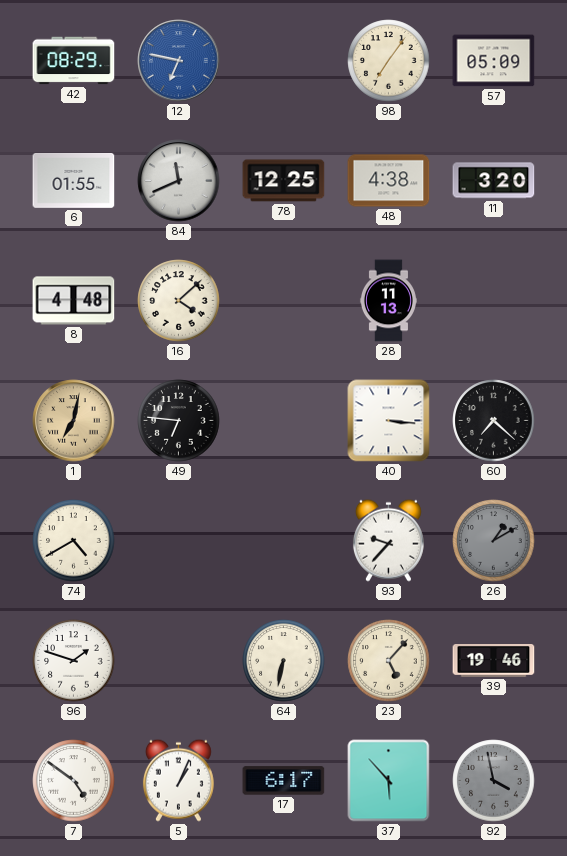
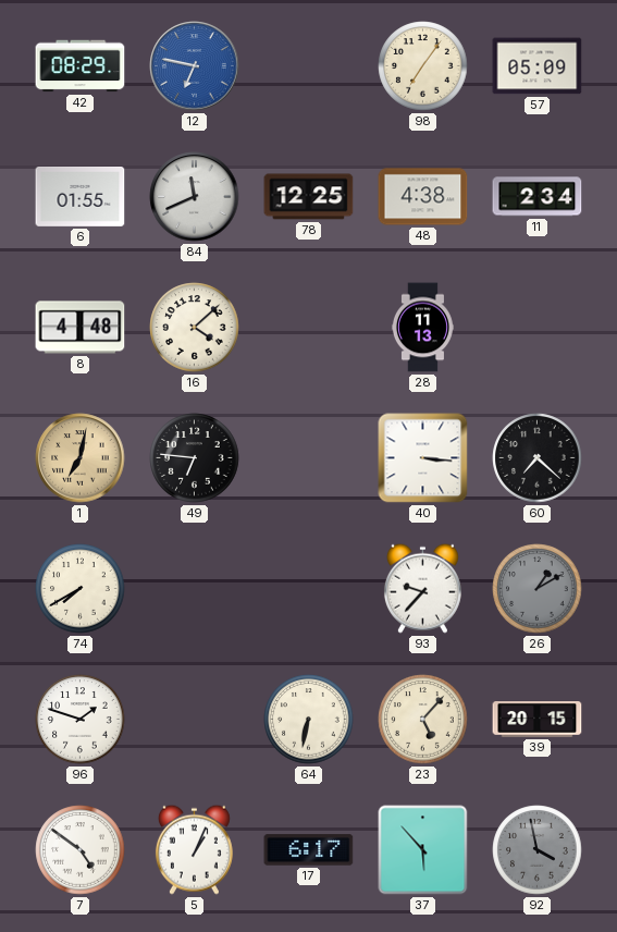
11: 3:20 -> 2:34 (538, 197)
74: 4:40 -> 7:40 (81, 589)
39: 19:46 -> 20:15 (538, 720)
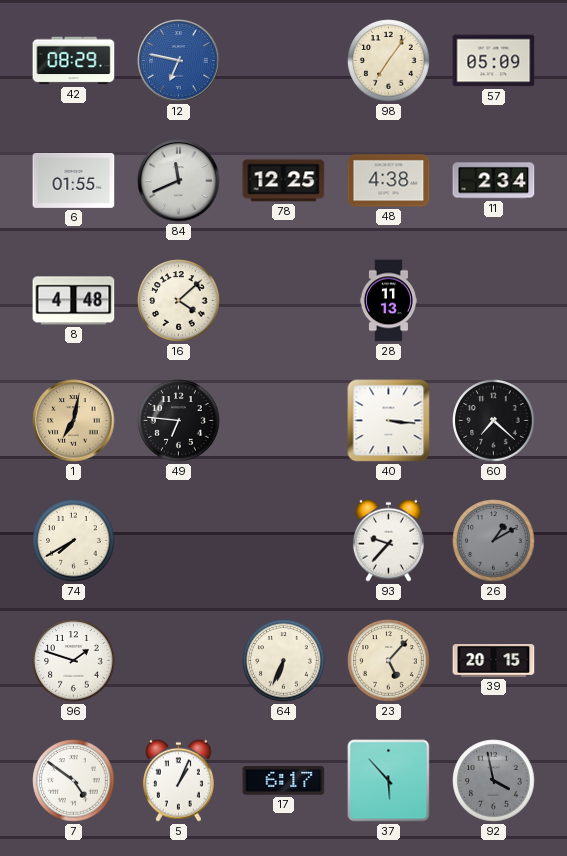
64: 6:32 -> 6:34 (284, 661)
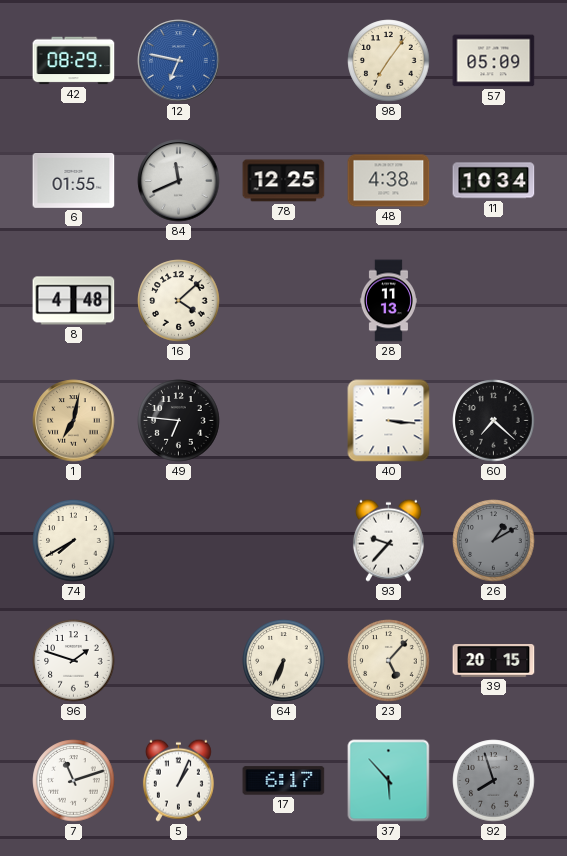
11: 2:34 -> 10:34 (494, 181)
7: 4:51 -> 11:12 (74, 781)
92: 3:58 -> 7:57 (494, 781)
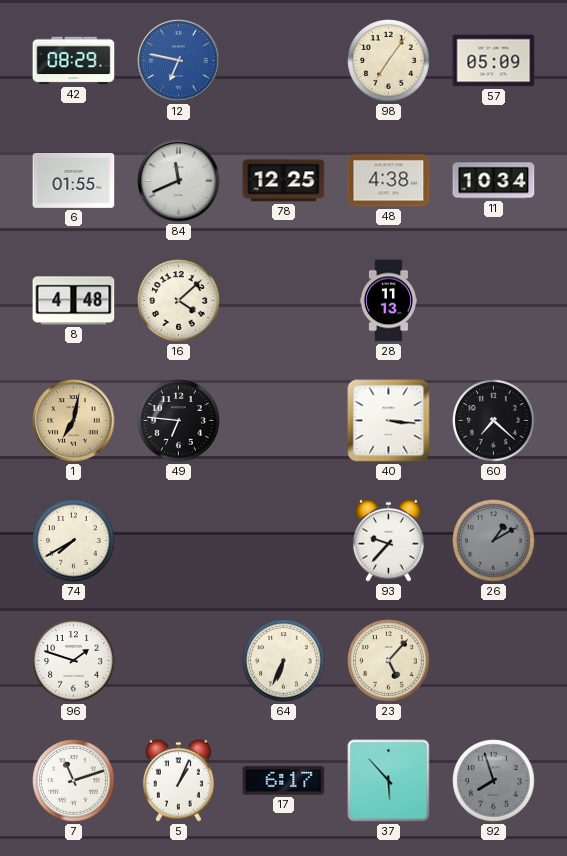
39: 20:15 -> none (494, 661)
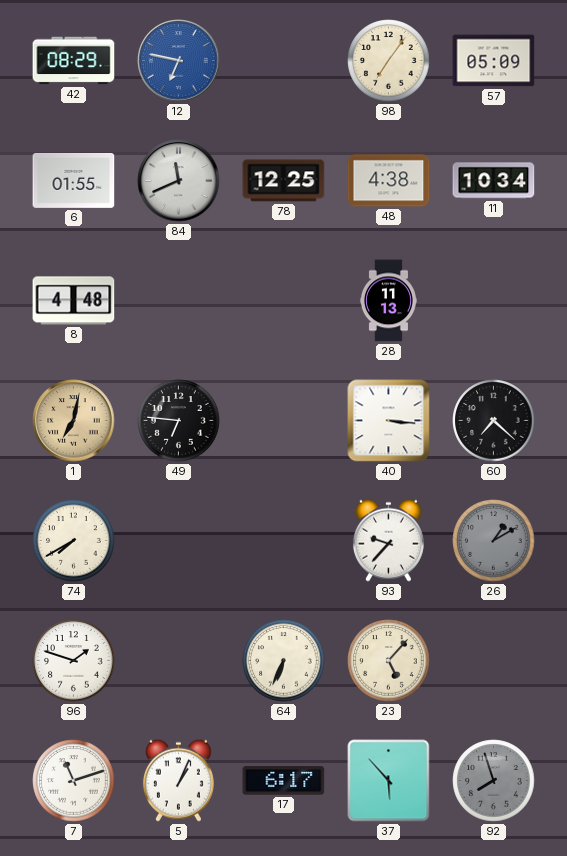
16: 4:08 -> none (179, 301)
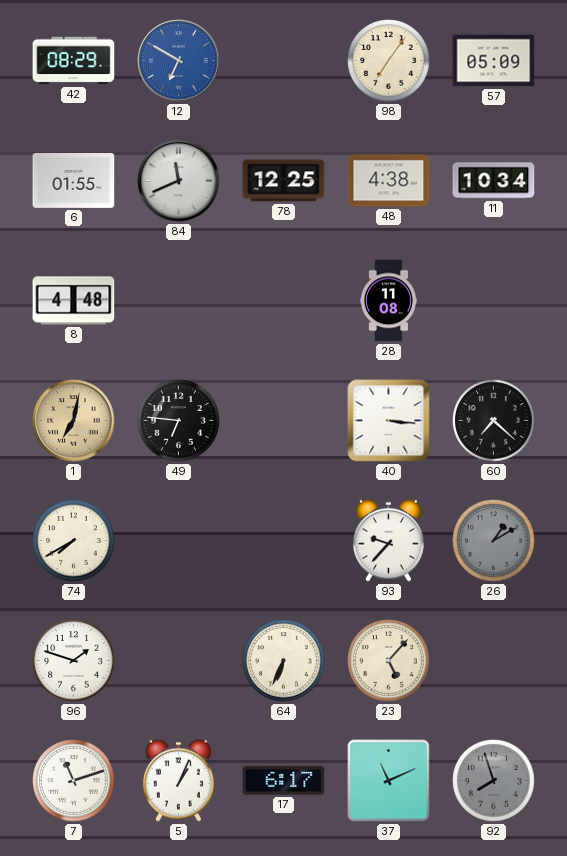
12: 6:47 -> 6:50 (179, 61)
28: 11:13 -> 11:08 (388, 301)
37: 5:53 -> 11:11 (389, 781)
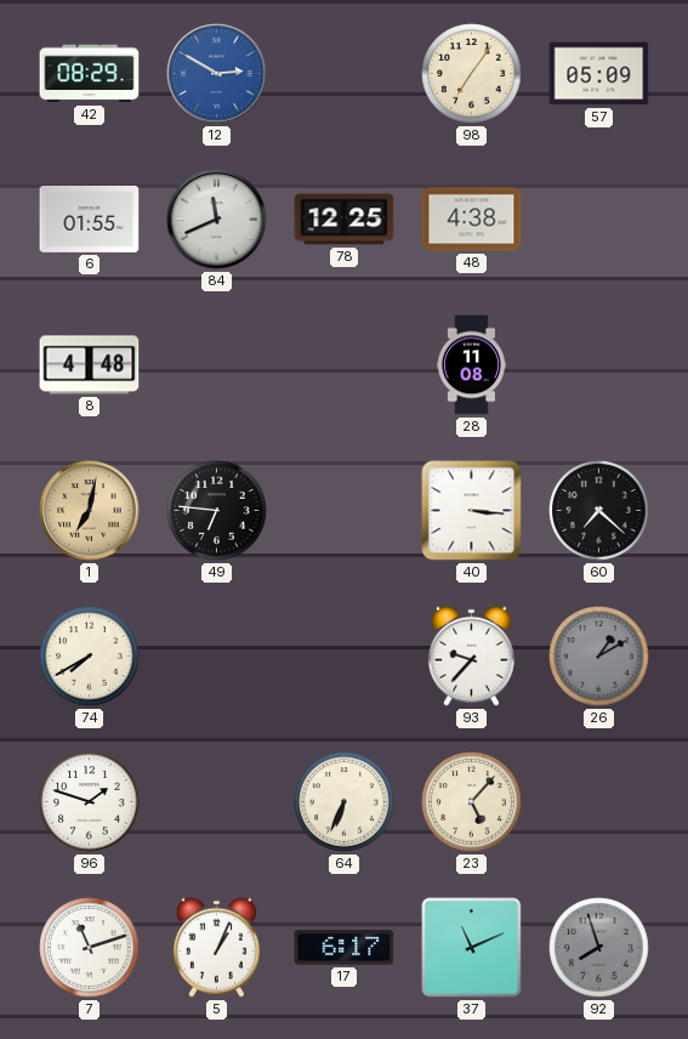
12: 6:50 -> 2:50 (217, 74)
11: 10:34 -> none (494, 181)
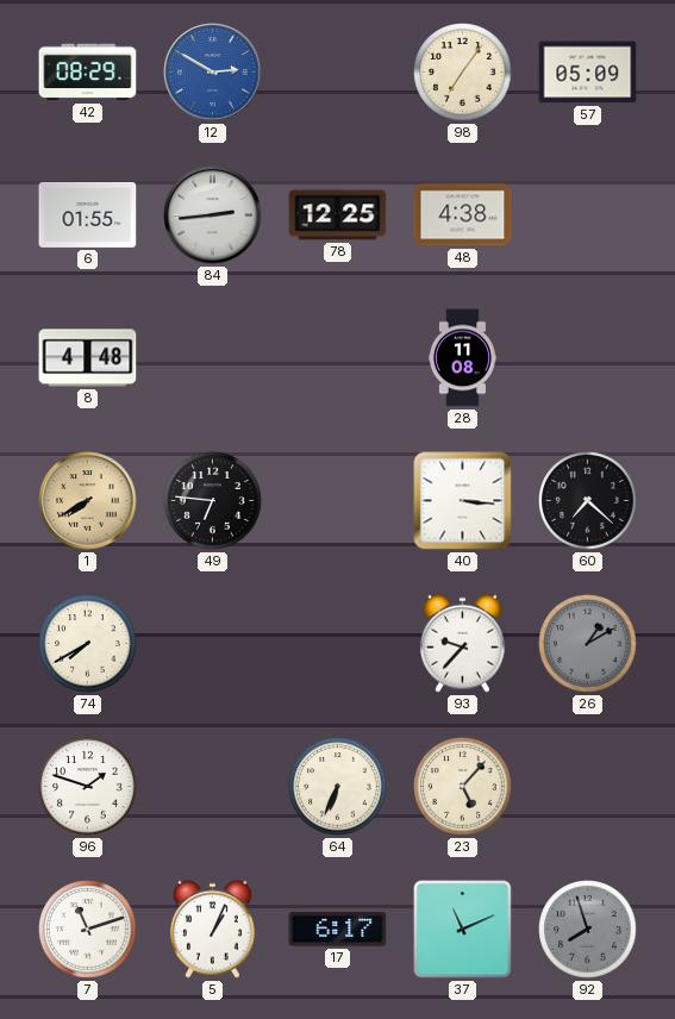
84: 11:41 -> 2:44 (213, 215)
1: 7:02 -> 7:40 (88, 501)
